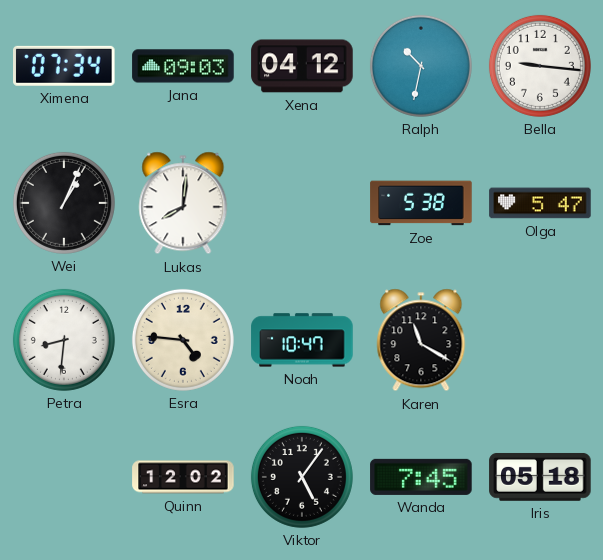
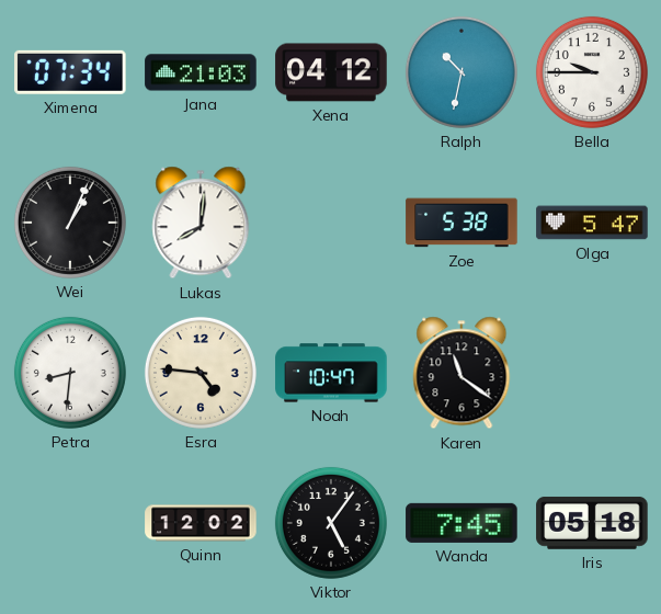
Jana: 09:03 -> 21:03 (201, 72)
Bella: 9:16 -> 9:45 (592, 72)
Karen: 11:20 -> 11:21 (461, 373)
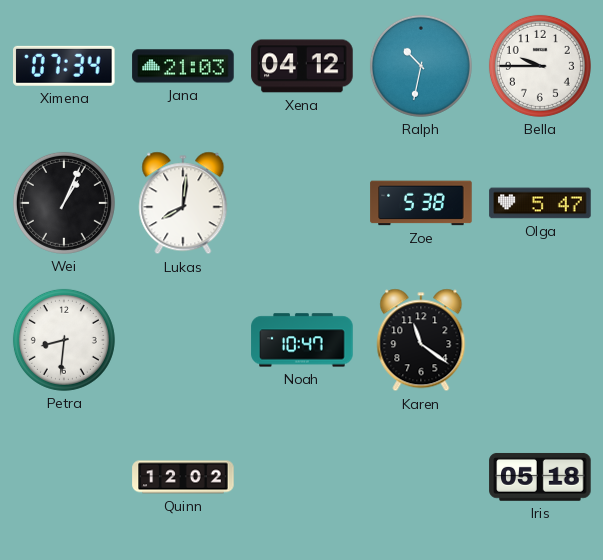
Esra: 4:46 -> none (201, 373)
Viktor: 5:06 -> none (331, 523)
Wanda: 7:45 -> none (461, 523)
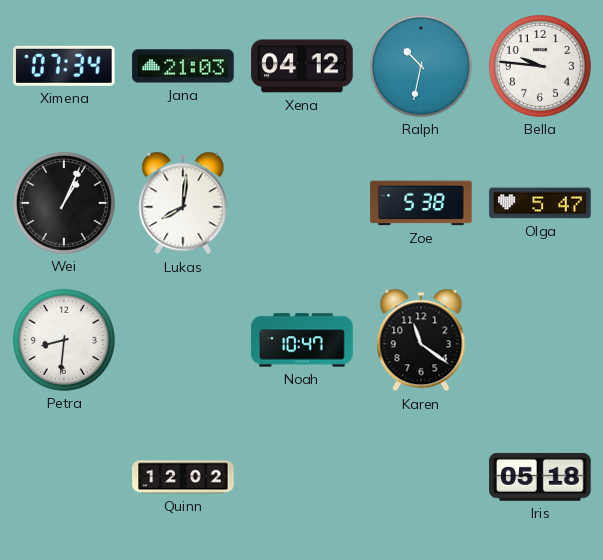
Bella: 9:45 -> 9:46 (540, 66)
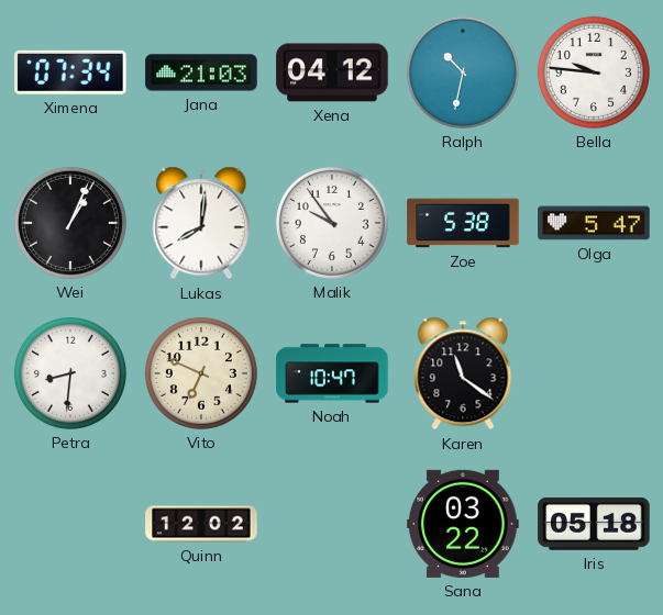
Malik: none -> 9:54 (332, 223)
Vito: none -> 6:49 (201, 373)
Sana: none -> 03:22 (463, 524)
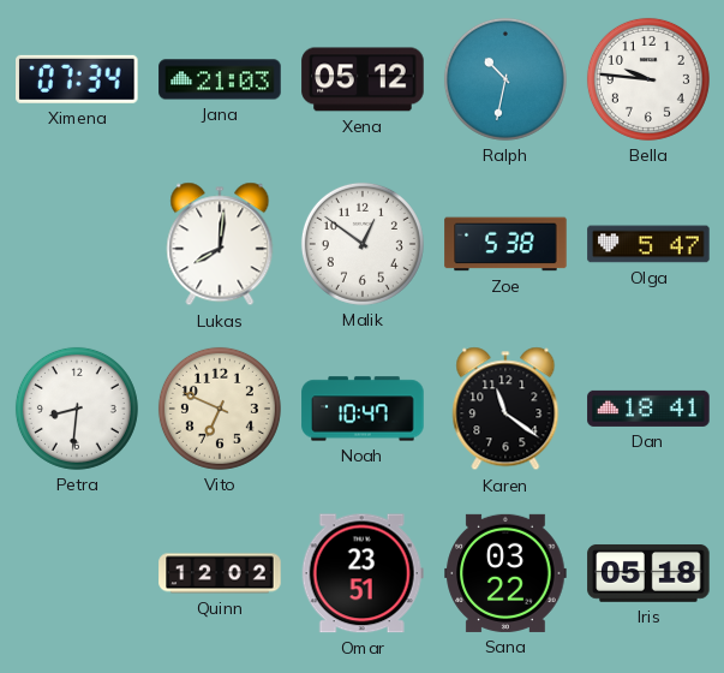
Xena: 04:12 -> 05:12 (363, 79)
Wei: 1:04 -> none (70, 223)
Malik: 9:54 -> 12:51 (363, 244)
Dan: none -> 18:41 (648, 409)
Omar: none -> 23:51 (363, 573)
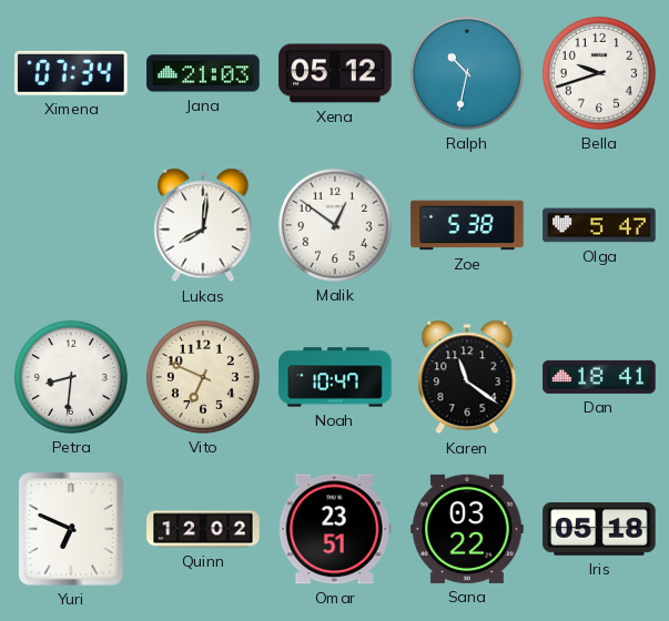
Bella: 9:46 -> 9:42 (599, 73)
Yuri: none -> 6:49 (71, 529)
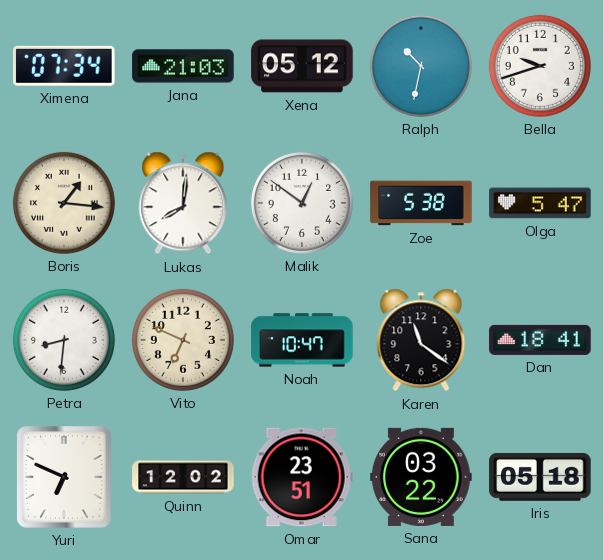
Boris: none -> 1:16 (64, 203)
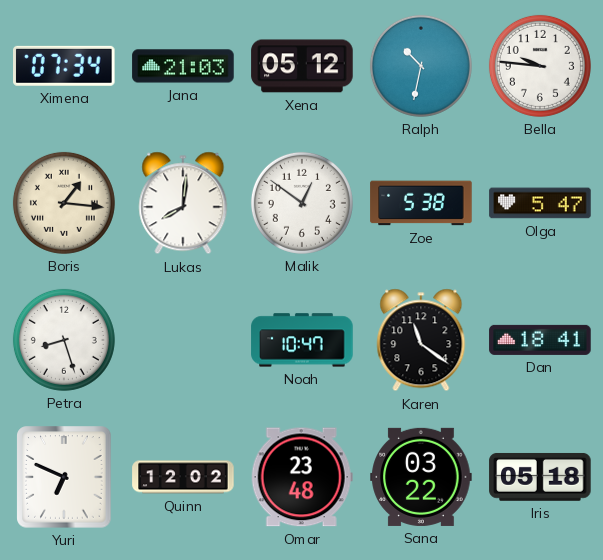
Bella: 9:42 -> 9:46 (540, 66)
Petra: 8:31 -> 8:27 (64, 340)
Vito: 6:49 -> none (183, 340)
Omar: 23:51 -> 23:48 (302, 477)
